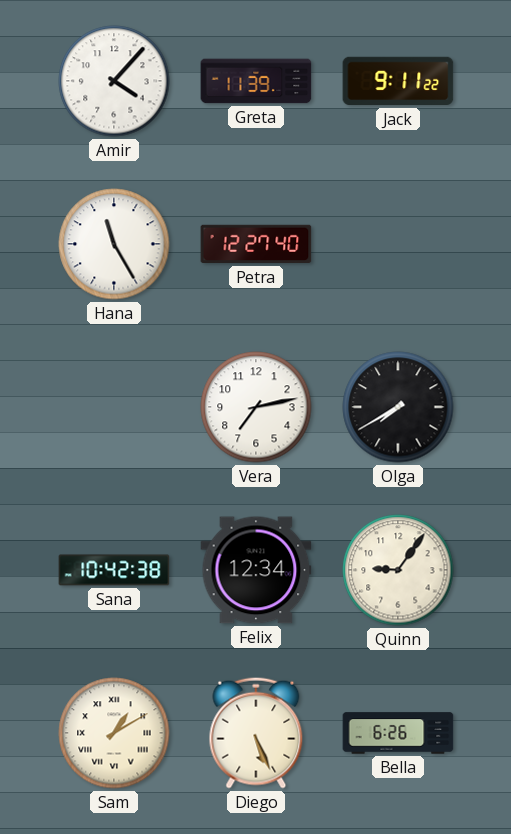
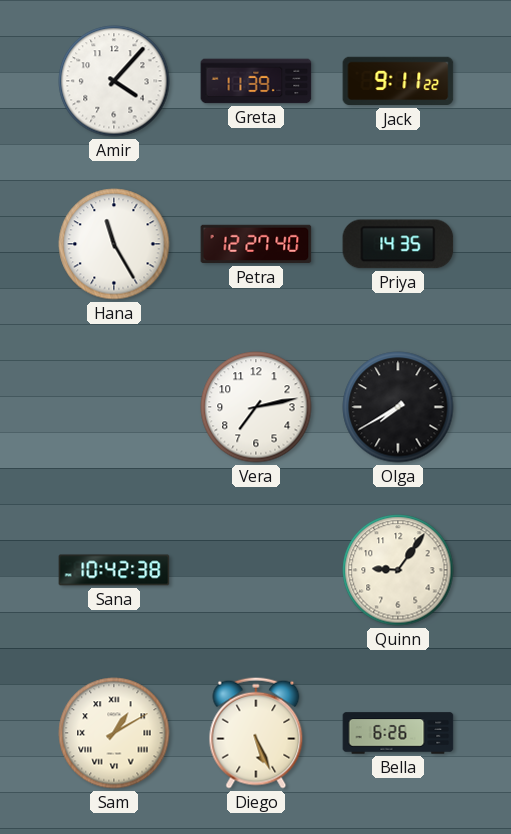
Priya: none -> 14:35 (398, 244)
Felix: 12:34 -> none (256, 570)
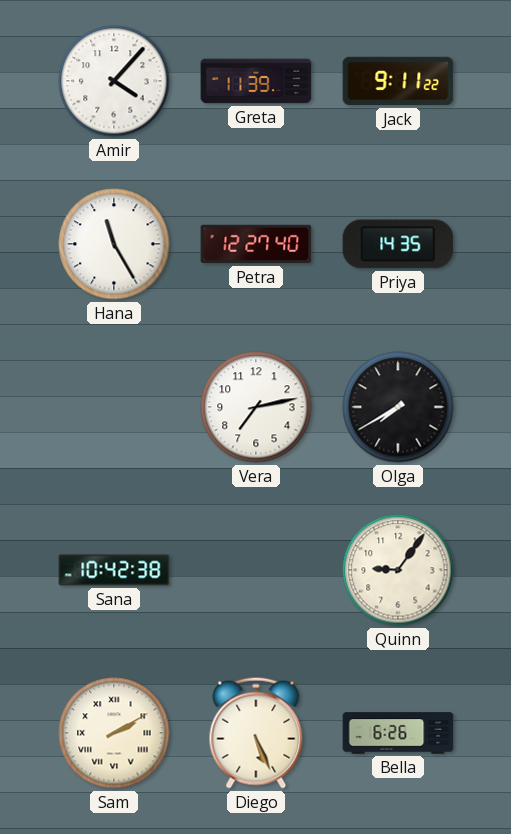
Sam: 1:10 -> 2:10 (114, 733)
